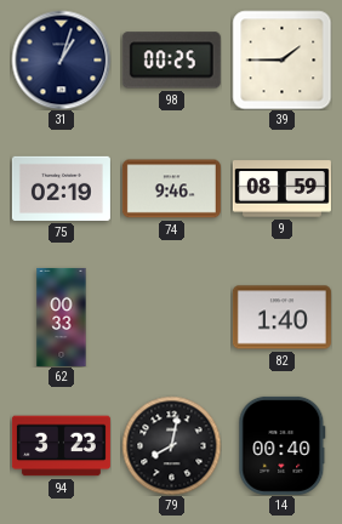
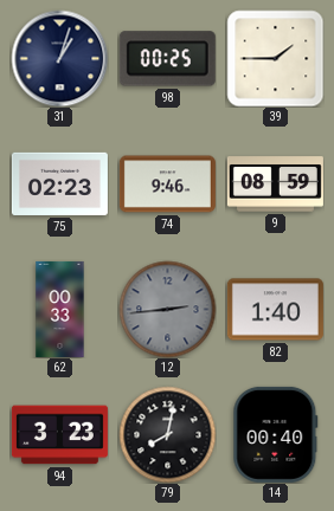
75: 02:19 -> 02:23 (59, 183)
12: none -> 2:44 (167, 309)
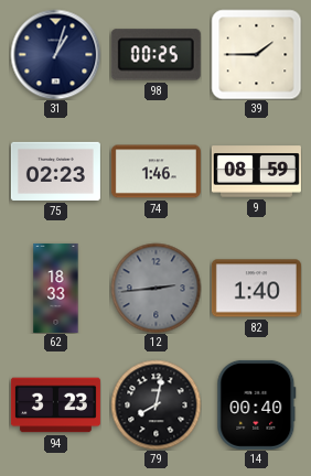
74: 9:46 -> 1:46 (155, 172)
62: 00:33 -> 18:33 (56, 288)
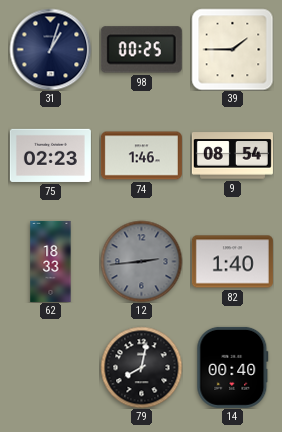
9: 08:59 -> 08:54 (232, 156)
94: 3:23 -> none (55, 405)
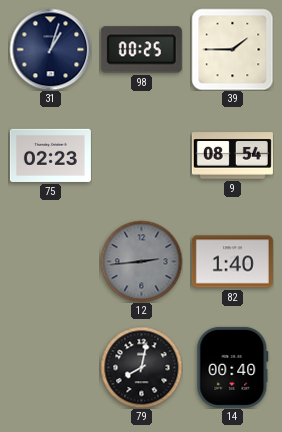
74: 1:46 -> none (141, 156)
62: 18:33 -> none (51, 261)
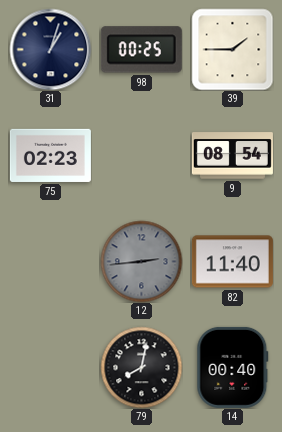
82: 1:40 -> 11:40 (232, 262)
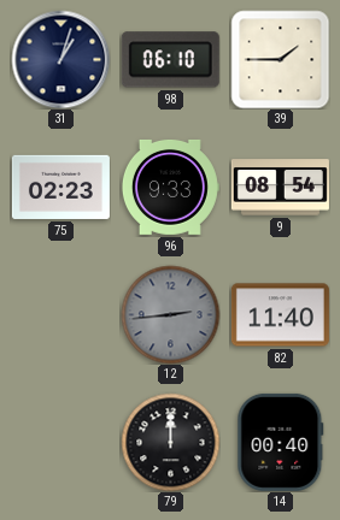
98: 00:25 -> 06:10 (170, 60)
96: none -> 9:33 (170, 187)
79: 8:02 -> 12:00 (170, 442)
